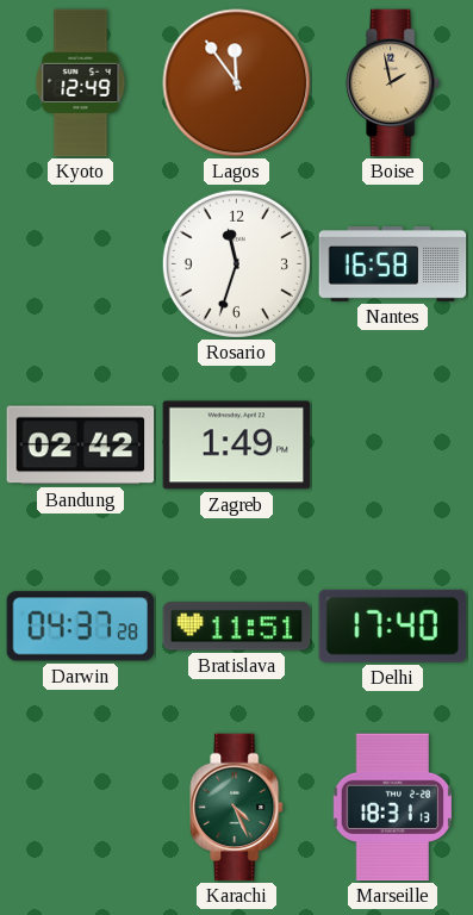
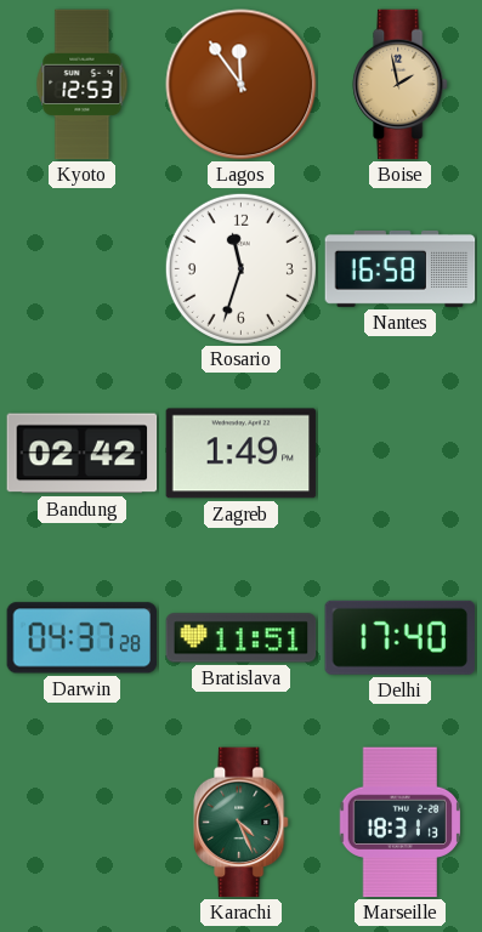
Kyoto: 12:49 -> 12:53 (83, 85)
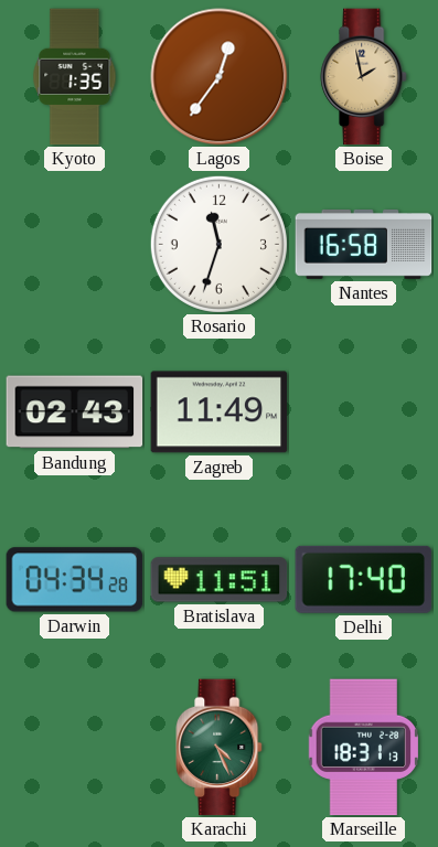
Kyoto: 12:53 -> 1:35 (75, 77)
Lagos: 11:54 -> 12:36 (220, 77)
Bandung: 02:42 -> 02:43 (75, 412)
Zagreb: 1:49 -> 11:49 (220, 412)
Darwin: 04:37 -> 04:34 (75, 580)
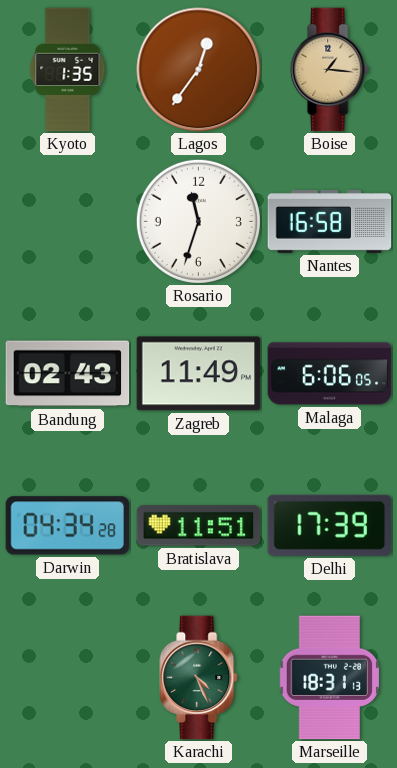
Boise: 1:58 -> 1:16 (330, 70)
Malaga: none -> 6:06 (330, 374)
Delhi: 17:40 -> 17:39 (329, 525)
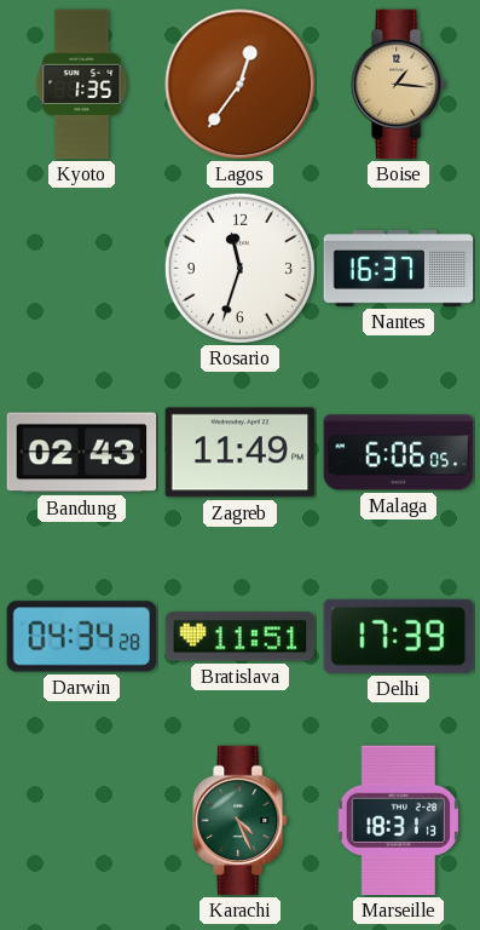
Nantes: 16:58 -> 16:37 (399, 268)
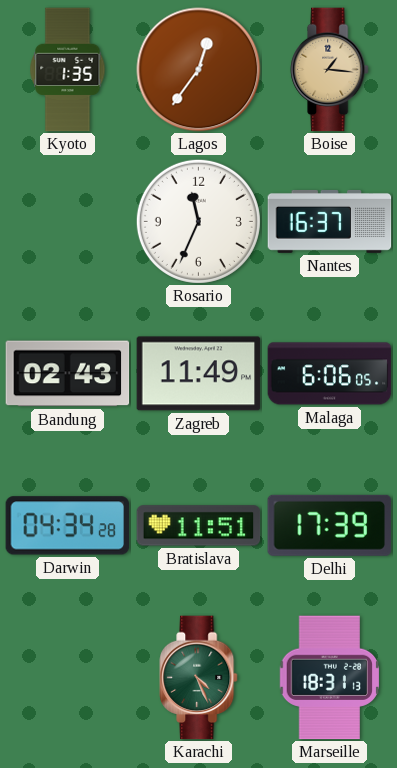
Rosario: 11:33 -> 11:34 (198, 221)
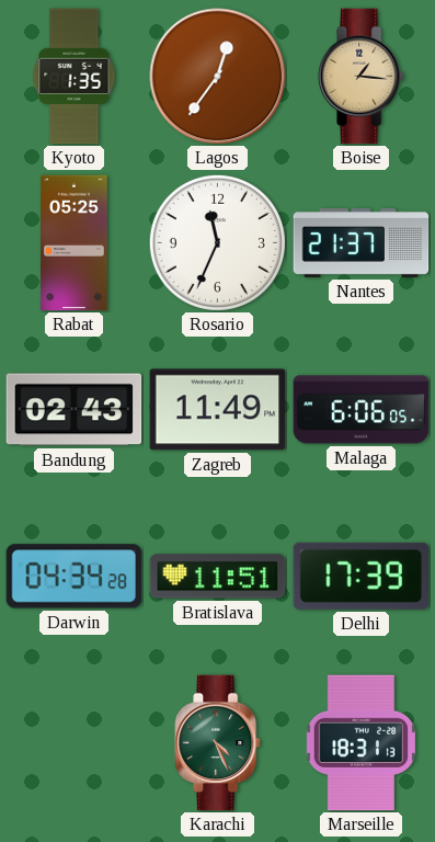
Rabat: none -> 05:25 (75, 243)
Nantes: 16:37 -> 21:37 (362, 242)
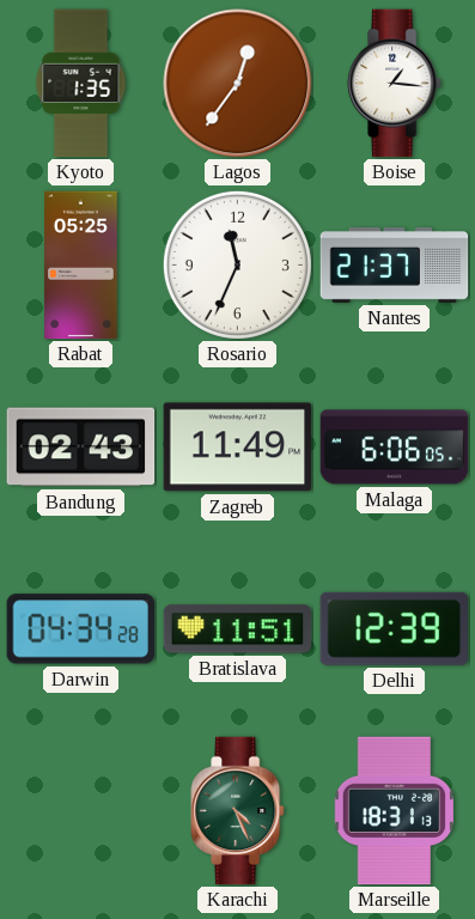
Boise dial: champagne -> white (395, 84)
Delhi: 17:39 -> 12:39 (394, 628)
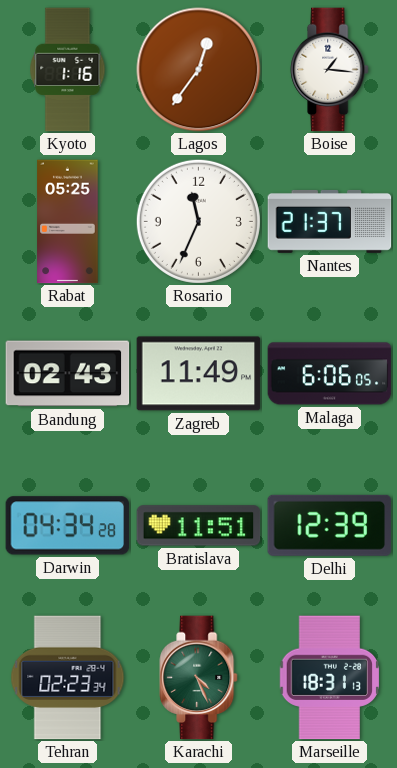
Kyoto: 1:35 -> 1:16 (68, 70)
Tehran: none -> 02:23 (68, 678)
